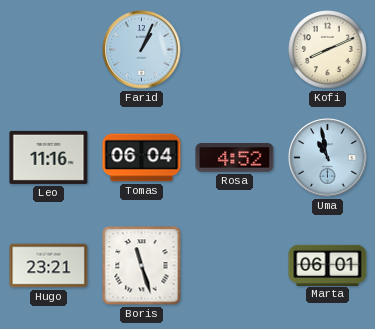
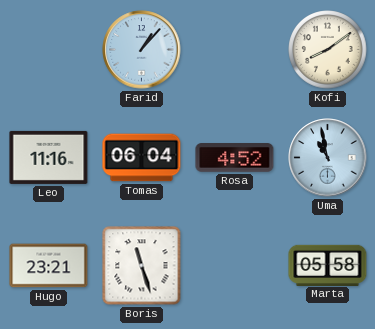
Farid: 1:04 -> 1:07 (142, 50)
Kofi: 8:11 -> 8:09 (328, 50)
Marta: 06:01 -> 05:58 (328, 265)
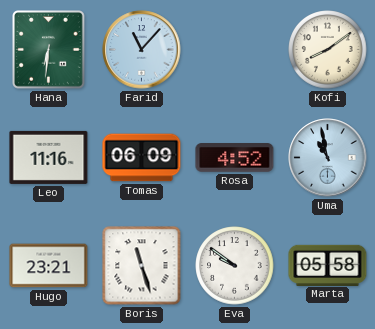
Hana: none -> 6:31 (49, 50)
Farid: 1:07 -> 11:07 (142, 50)
Tomas: 06:04 -> 06:09 (142, 158)
Eva: none -> 9:51 (235, 266)
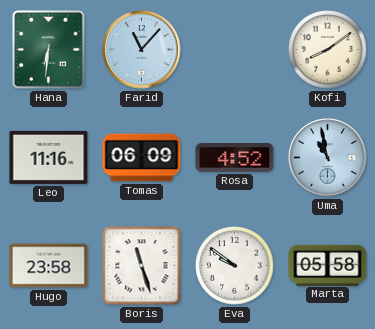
Hugo: 23:21 -> 23:58 (49, 266)
